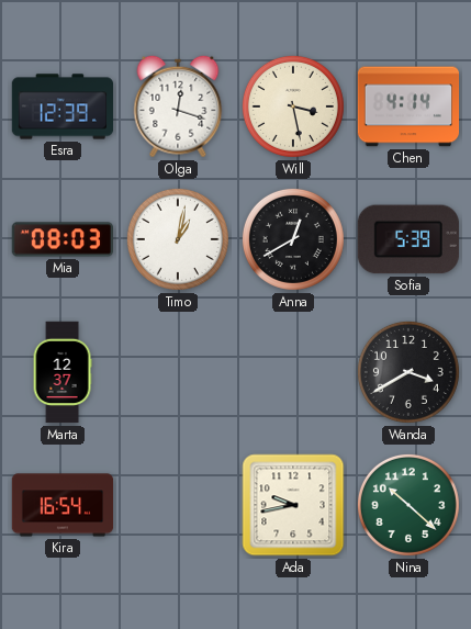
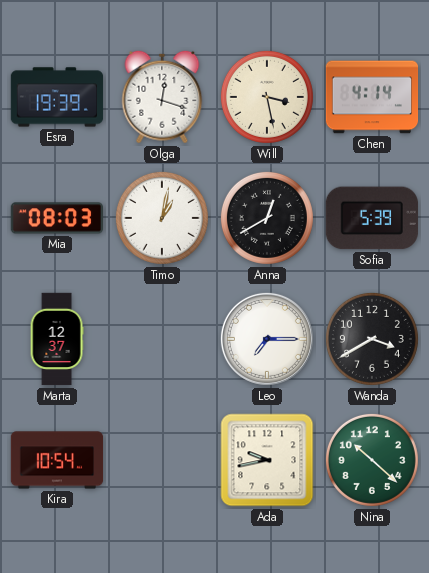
Esra: 12:39 -> 19:39 (57, 97)
Leo: none -> 7:15 (267, 339)
Kira: 16:54 -> 10:54 (57, 460)
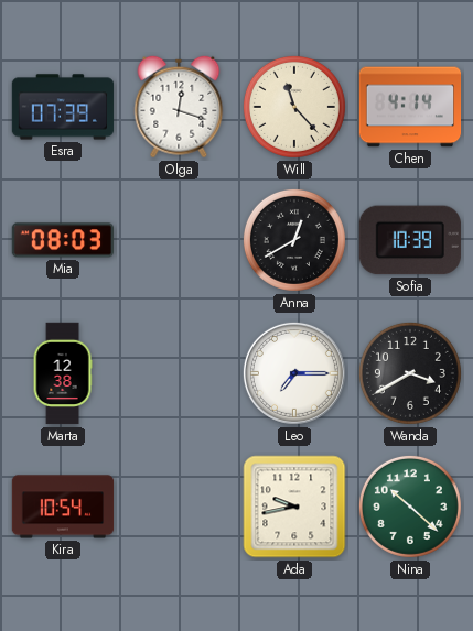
Esra: 19:39 -> 07:39 (63, 107)
Will: 3:28 -> 11:23 (294, 107)
Timo: 1:02 -> none (162, 218)
Sofia: 5:39 -> 10:39 (410, 240)
Marta: 12:37 -> 12:38 (63, 373)
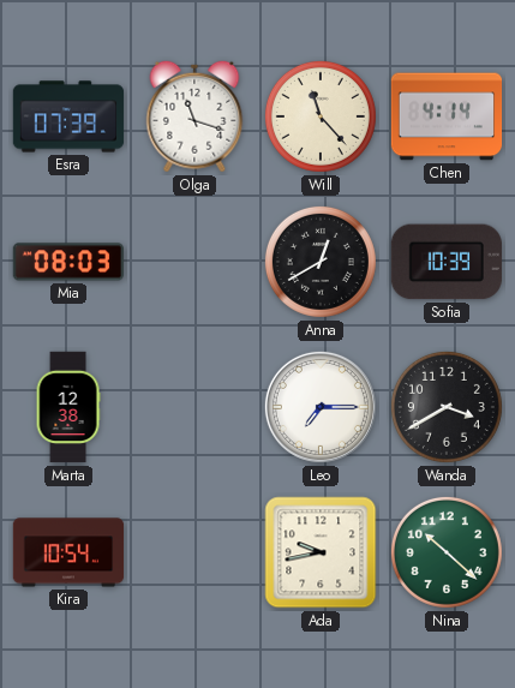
Olga: 12:18 -> 11:18 (194, 116)
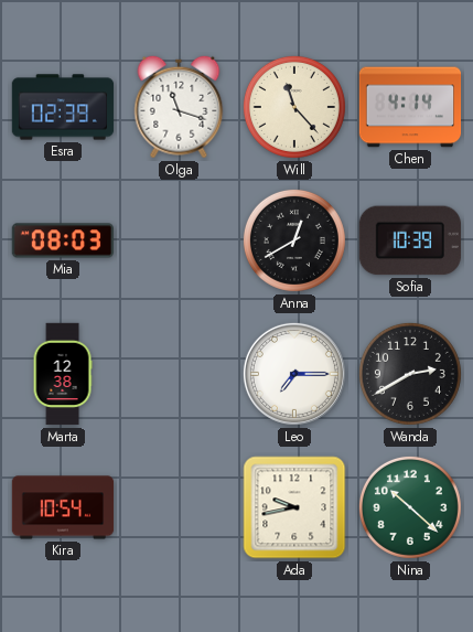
Esra: 07:39 -> 02:39 (63, 107)
Wanda: 3:40 -> 2:40 (410, 374)
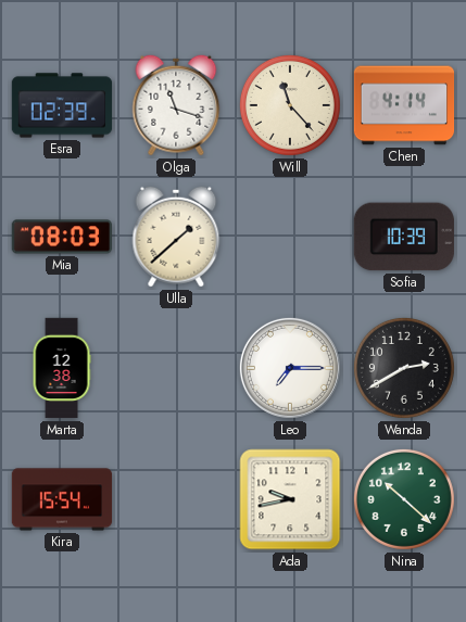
Ulla: none -> 1:38 (176, 237)
Anna: 12:40 -> none (294, 240)
Kira: 10:54 -> 15:54 (62, 499)
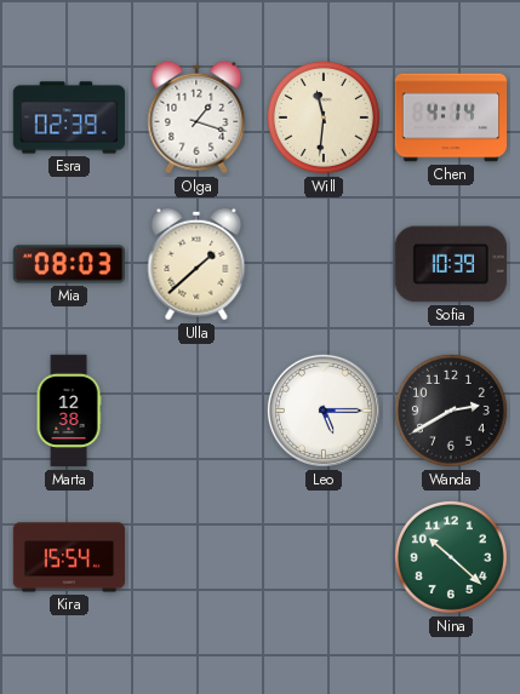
Olga: 11:18 -> 1:18 (196, 117)
Will: 11:23 -> 11:31 (324, 117)
Leo: 7:15 -> 5:15 (324, 411)
Ada: 9:43 -> none (290, 499)
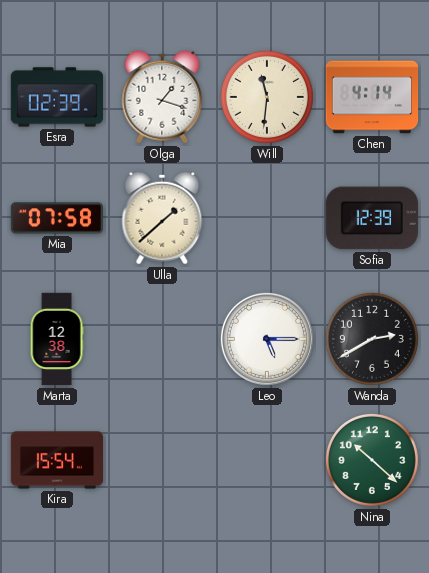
Mia: 08:03 -> 07:58 (56, 218)
Sofia: 10:39 -> 12:39 (372, 218)
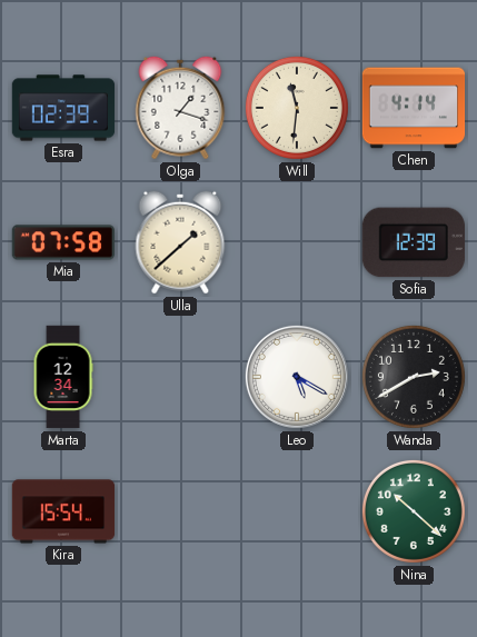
Marta: 12:38 -> 12:34 (63, 377)
Leo: 5:15 -> 5:20 (297, 377)
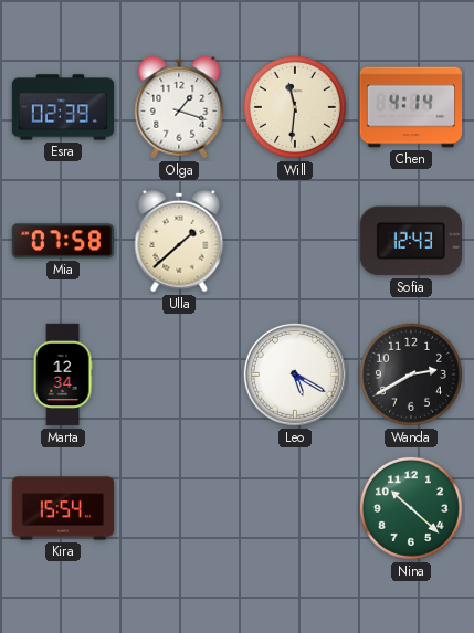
Sofia: 12:39 -> 12:43 (411, 241)
